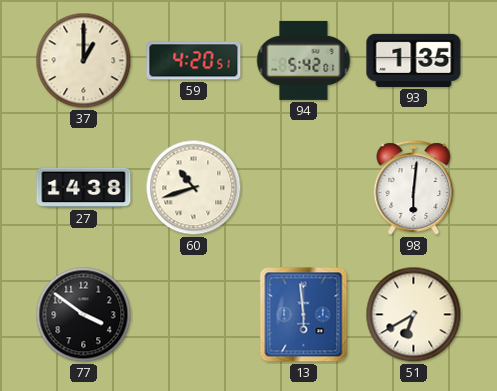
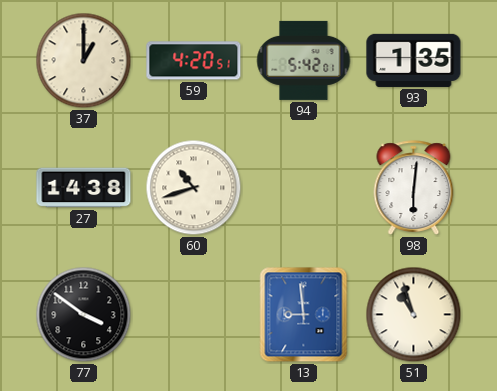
13: 5:59 -> 8:59 (304, 315)
51: 6:40 -> 10:57 (414, 315)
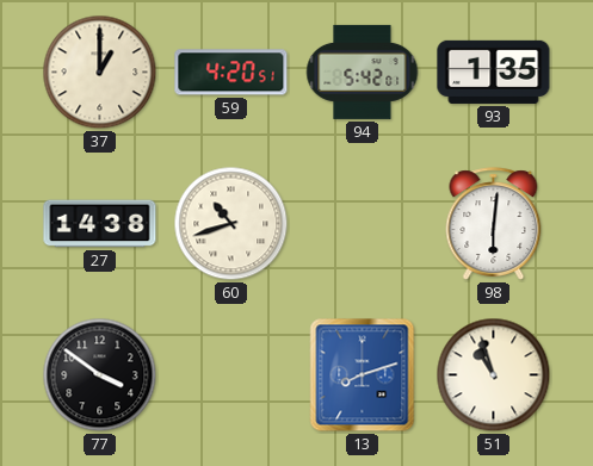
13: 8:59 -> 8:12 (363, 375)
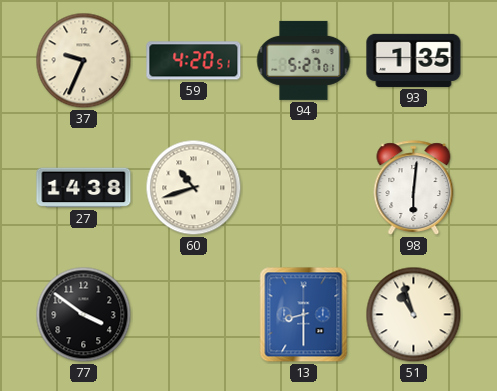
37: 1:00 -> 9:34 (84, 61)
94: 5:42 -> 5:27 (304, 60)
13: 8:12 -> 8:30 (304, 315)
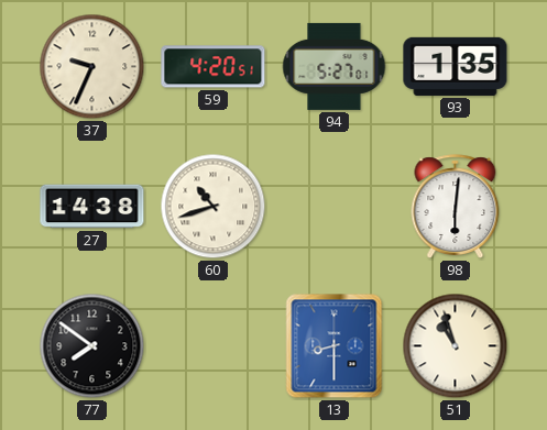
77: 3:51 -> 7:51 (92, 346)
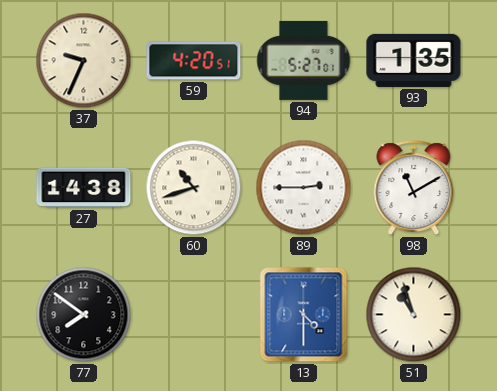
89: none -> 2:45 (304, 188)
98: 6:01 -> 11:10 (414, 188)
13: 8:30 -> 4:30 (304, 315)
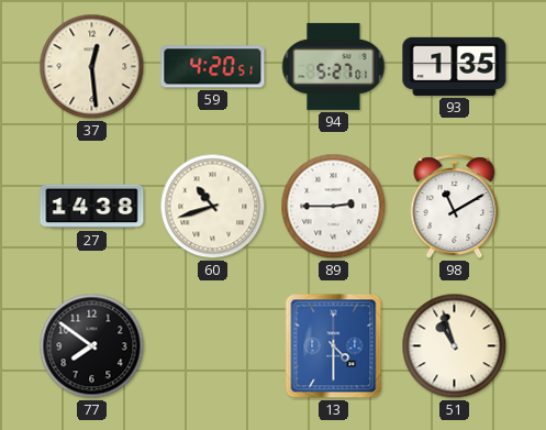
37: 9:34 -> 12:29 (92, 67)
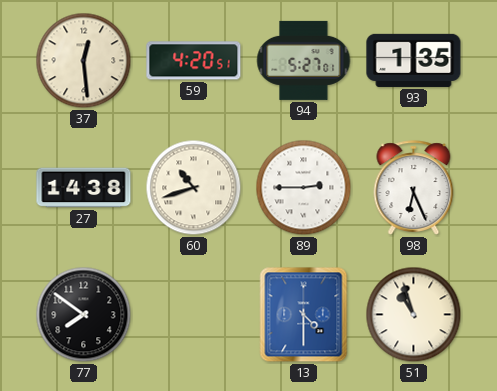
98: 11:10 -> 6:26 (414, 188)
